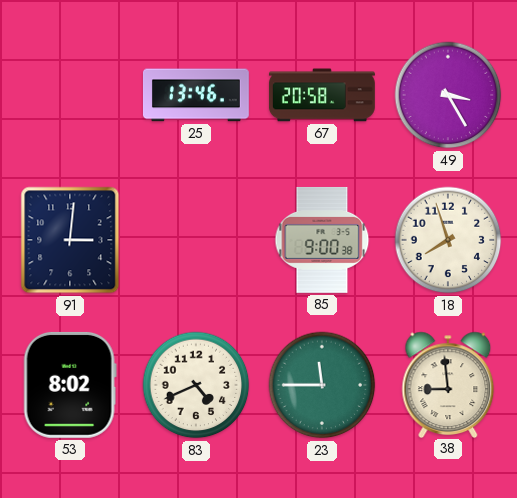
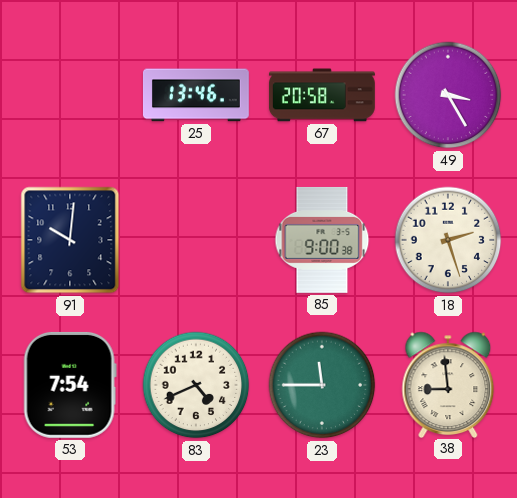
91: 3:01 -> 10:01 (70, 240)
18: 7:57 -> 2:27 (448, 240)
53: 8:02 -> 7:54 (70, 385)
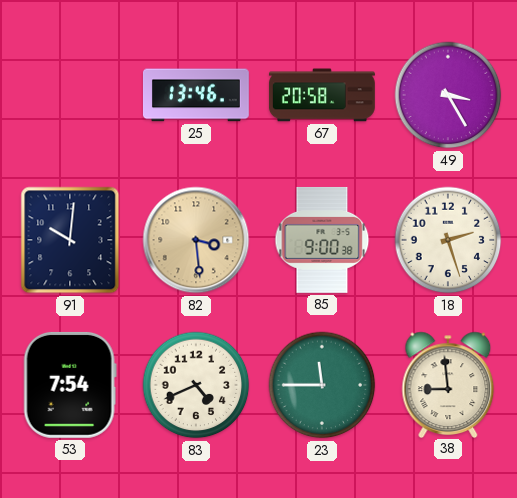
82: none -> 3:29 (196, 240)
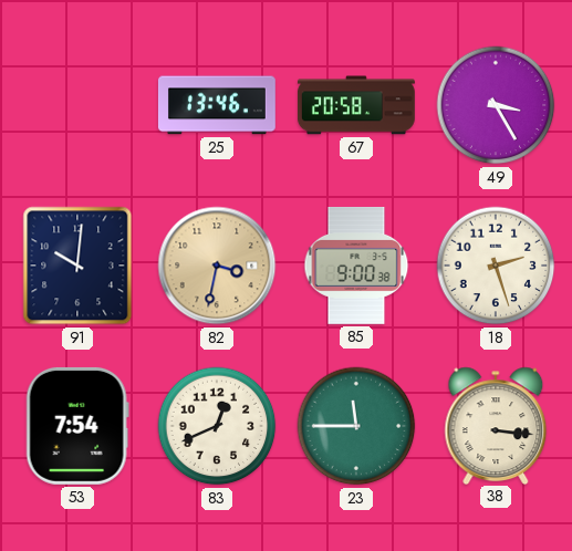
82: 3:29 -> 3:32 (217, 266)
83: 4:41 -> 12:41 (217, 426)
38: 8:59 -> 3:16 (496, 425)
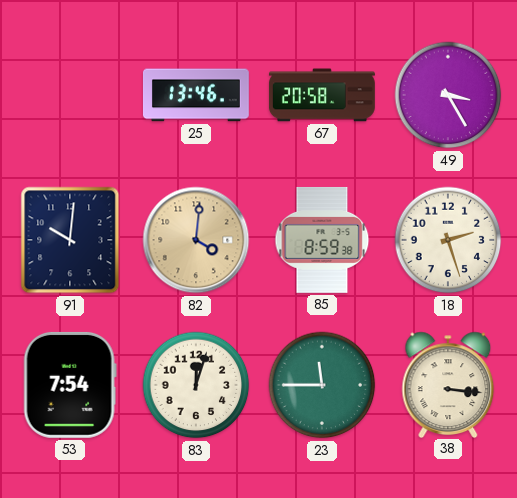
82: 3:32 -> 4:01 (196, 240)
85: 9:00 -> 8:59 (322, 240)
83: 12:41 -> 12:03 (196, 385)
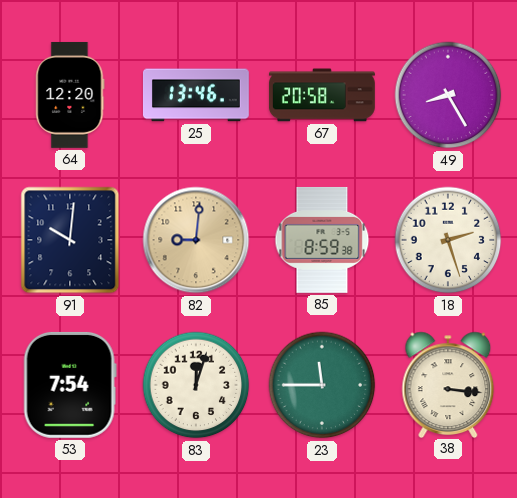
64: none -> 12:20 (70, 95)
49: 3:25 -> 8:25 (448, 95)
82: 4:01 -> 9:01 (196, 240)
